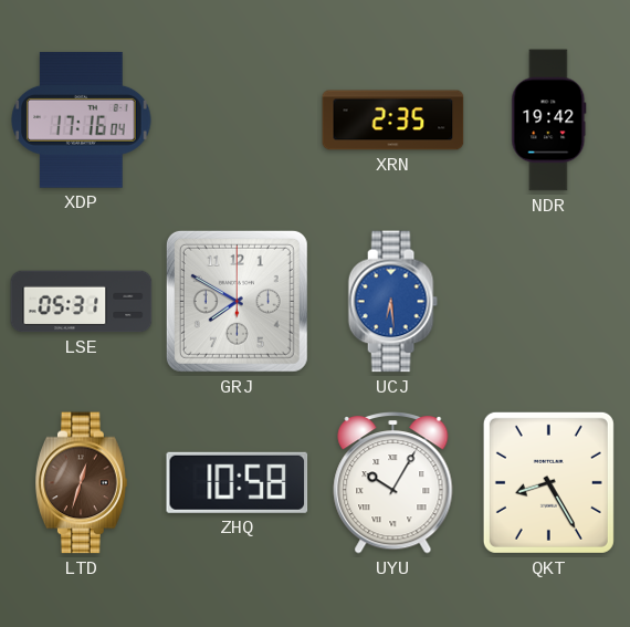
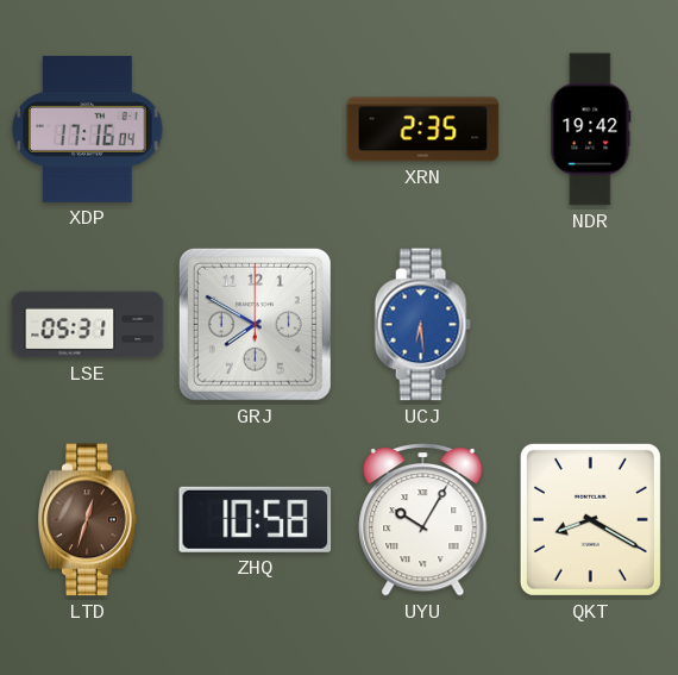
QKT: 8:25 -> 8:20 (590, 519)
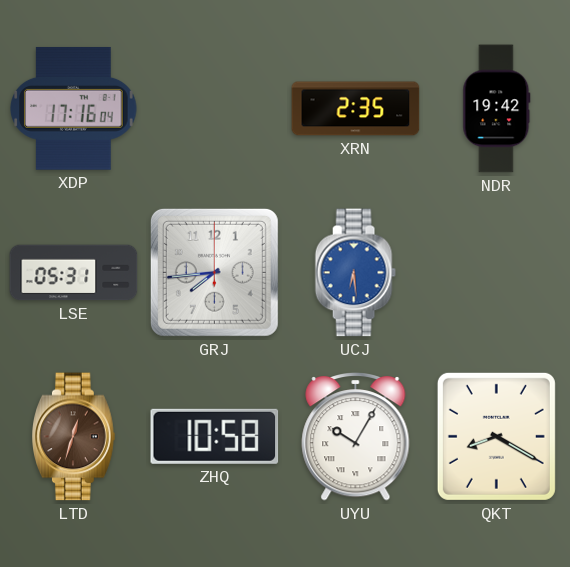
GRJ: 7:50 -> 7:44 (214, 272)
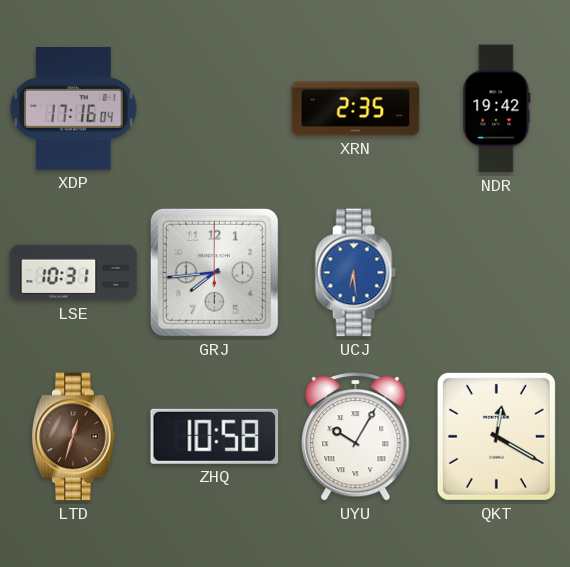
LSE: 05:31 -> 10:31 (74, 273)
QKT: 8:20 -> 12:20 (496, 436)
